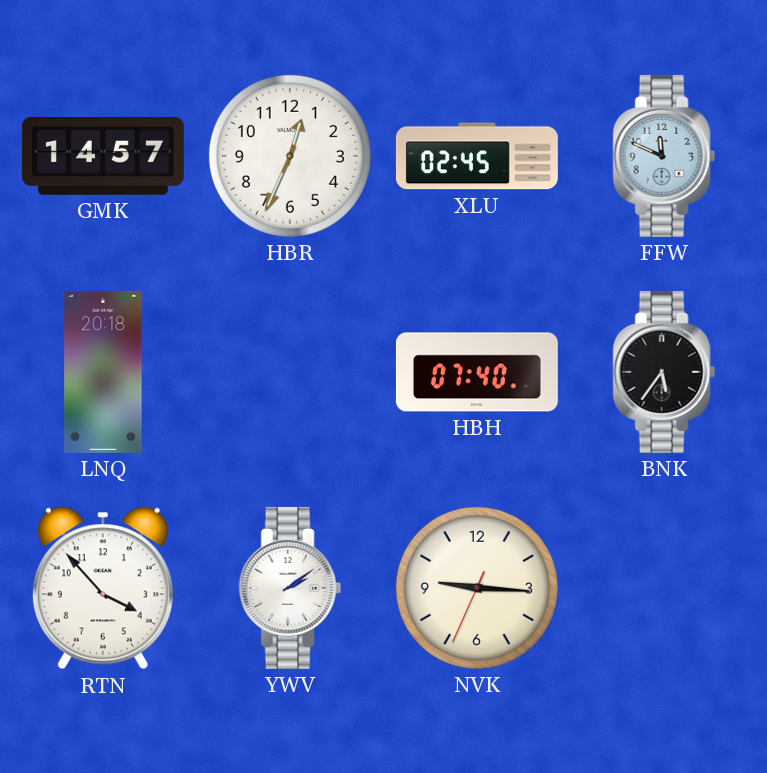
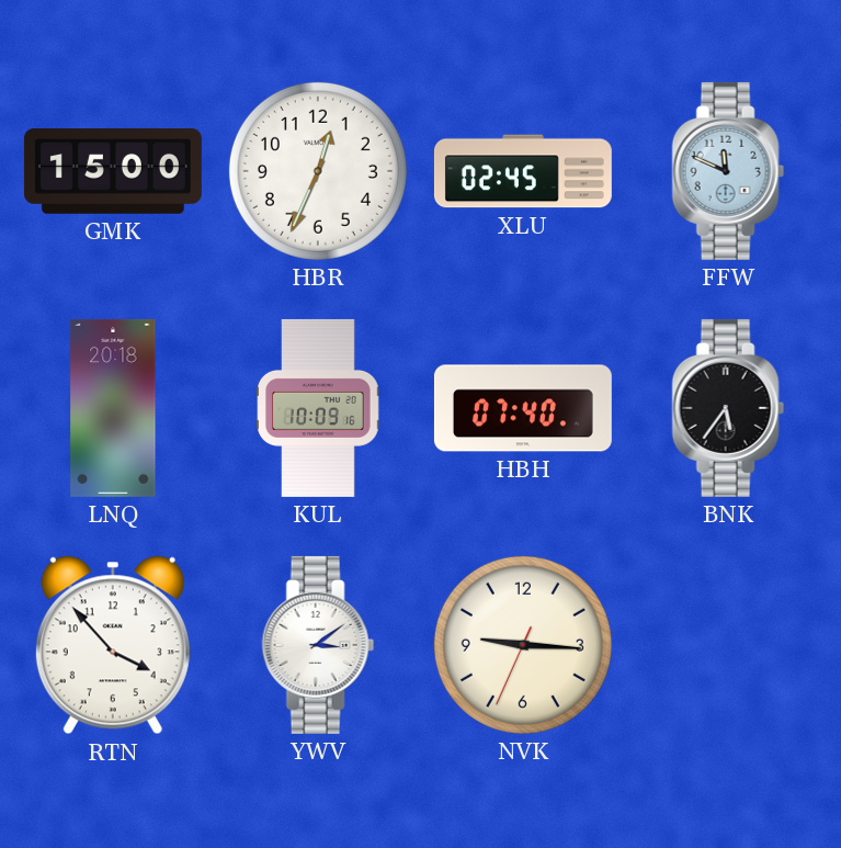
GMK: 14:57 -> 15:00 (113, 172)
KUL: none -> 10:09 (318, 408)
YWV: 2:09 -> 3:09 (318, 645)
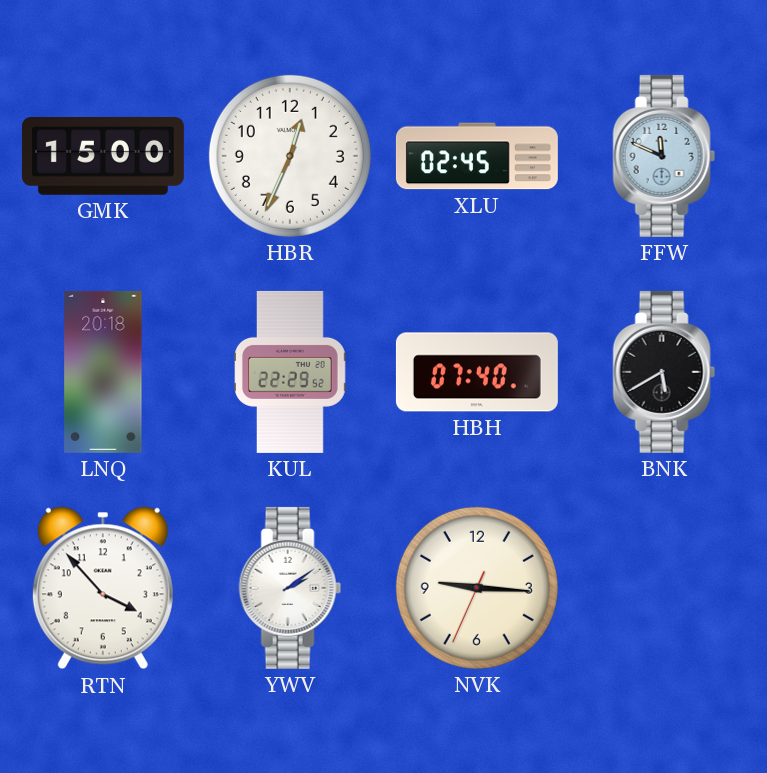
KUL: 10:09 -> 22:29 (290, 372)
BNK: 5:36 -> 5:40 (664, 372)
YWV: 3:09 -> 2:09 (290, 588)
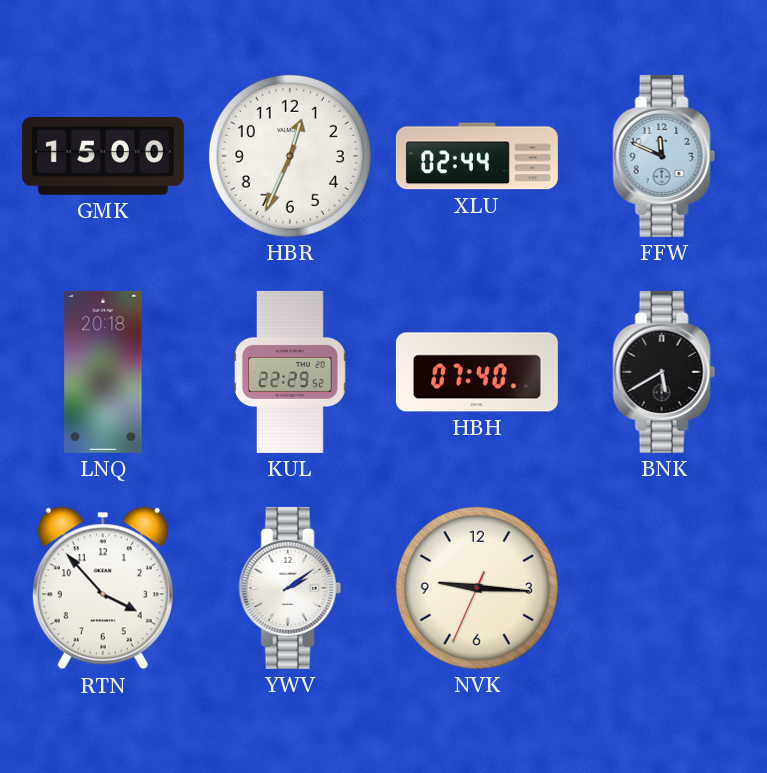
XLU: 02:45 -> 02:44 (477, 156)
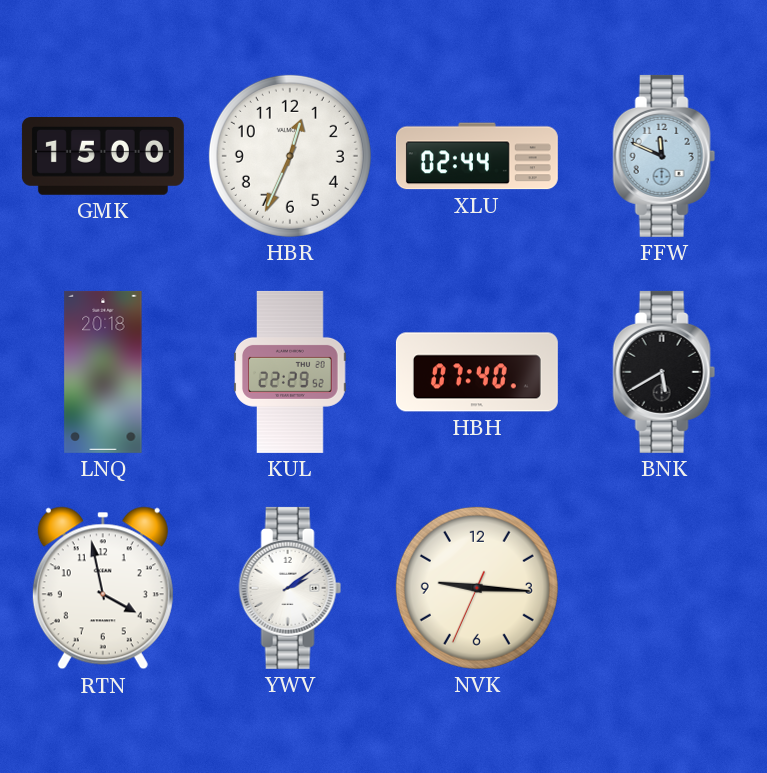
RTN: 3:53 -> 3:58 (103, 588)
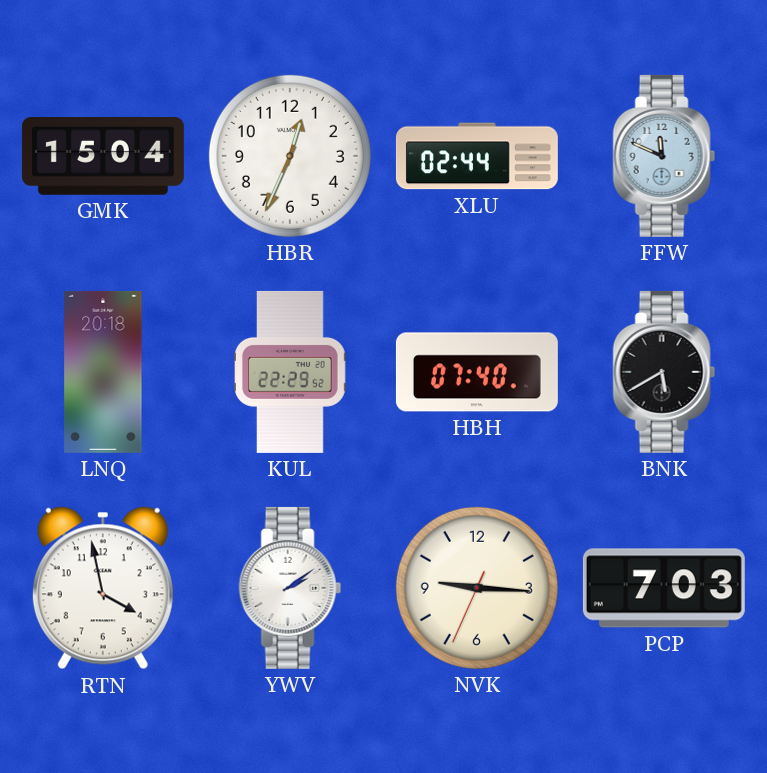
GMK: 15:00 -> 15:04 (103, 157)
PCP: none -> 7:03 (664, 588)
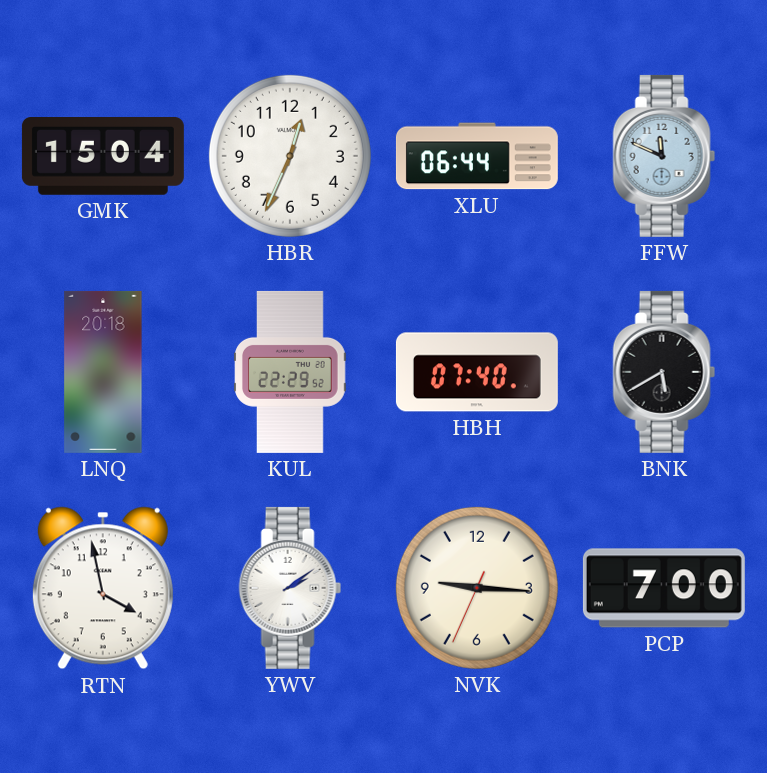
XLU: 02:44 -> 06:44 (477, 156)
PCP: 7:03 -> 7:00 (664, 588)
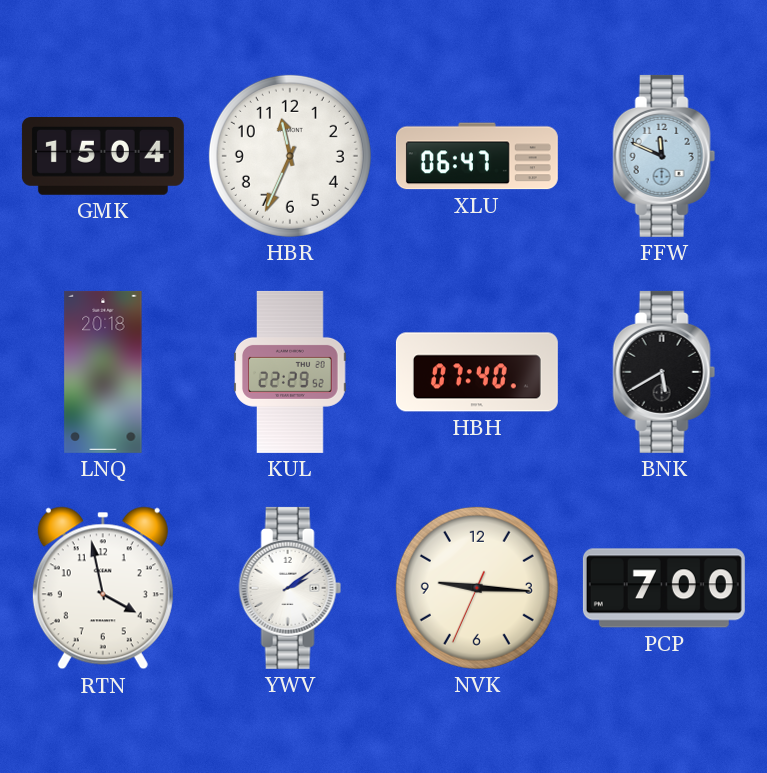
HBR: 12:34 -> 11:34 (290, 156)
XLU: 06:44 -> 06:47 (477, 156)
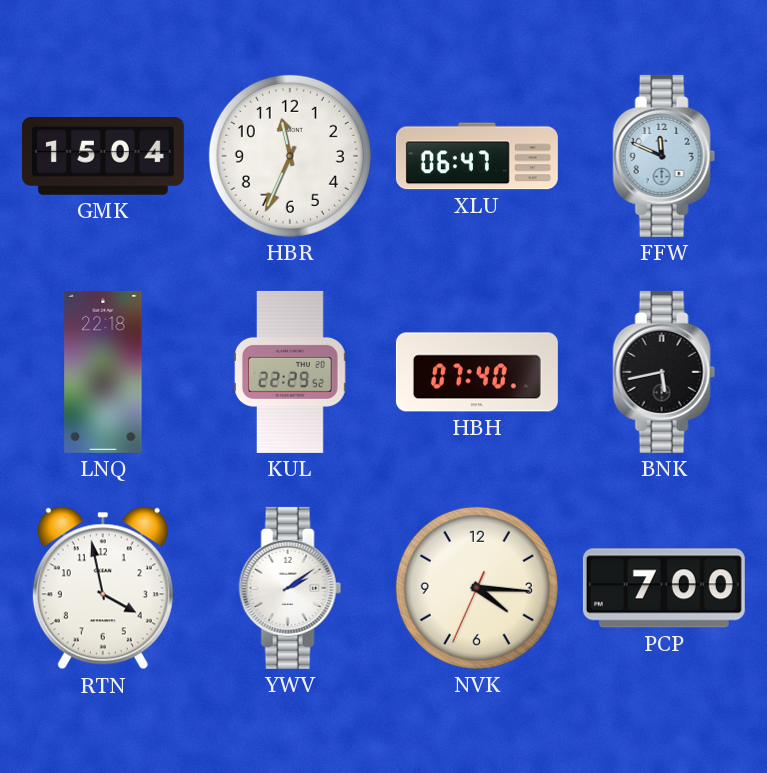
LNQ: 20:18 -> 22:18 (103, 372)
BNK: 5:40 -> 5:43 (664, 372)
NVK: 9:15 -> 4:15 (477, 588)
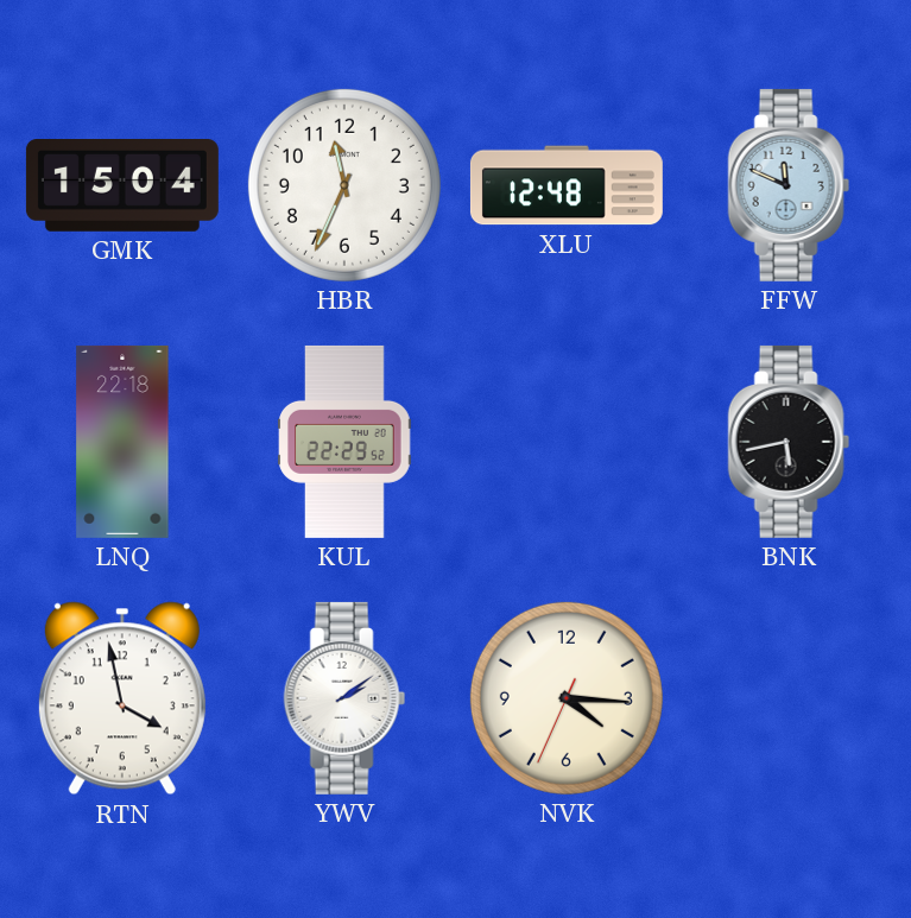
XLU: 06:47 -> 12:48 (567, 185)
HBH: 07:40 -> none (477, 372)
PCP: 7:00 -> none (664, 588)
